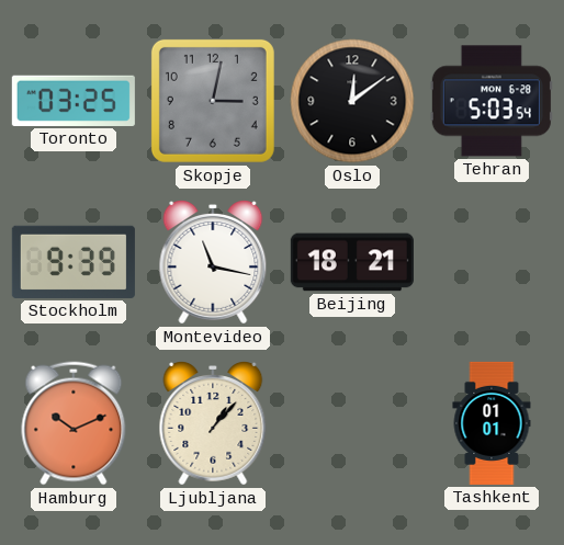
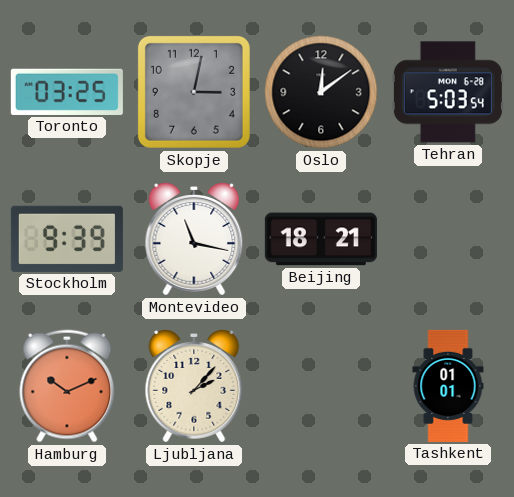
Ljubljana: 1:07 -> 2:07 (194, 387)
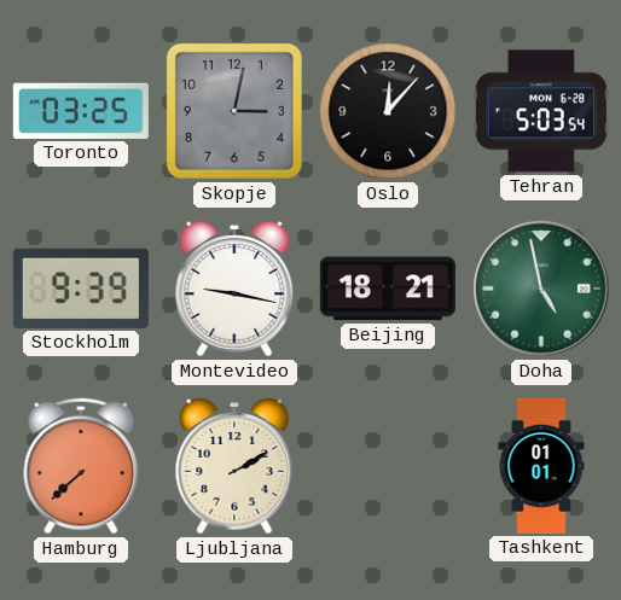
Oslo: 12:09 -> 12:07 (388, 111)
Montevideo: 11:17 -> 9:17 (234, 290)
Doha: none -> 4:58 (541, 289)
Hamburg: 10:11 -> 7:38 (81, 466)
Ljubljana: 2:07 -> 2:10 (234, 467)
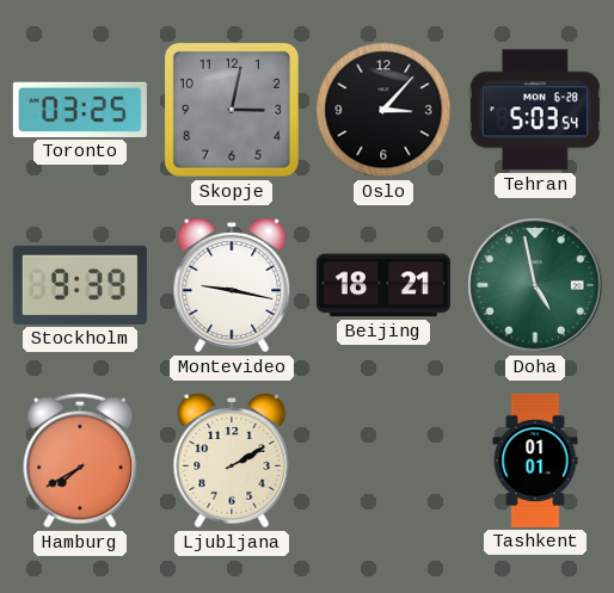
Oslo: 12:07 -> 3:07 (383, 110)
Hamburg: 7:38 -> 7:40 (80, 461)
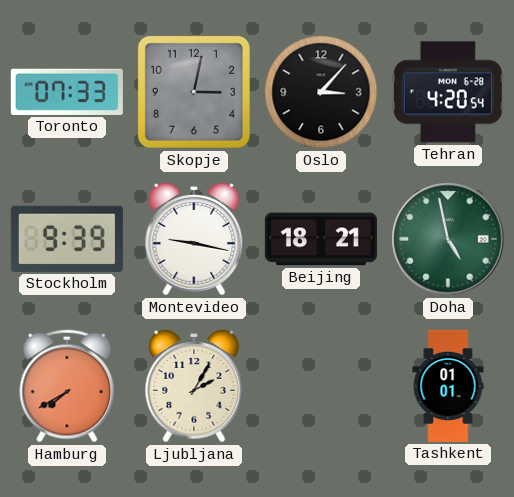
Toronto: 03:25 -> 07:33 (67, 92)
Tehran: 5:03 -> 4:20 (448, 92)
Ljubljana: 2:10 -> 2:05 (194, 387)
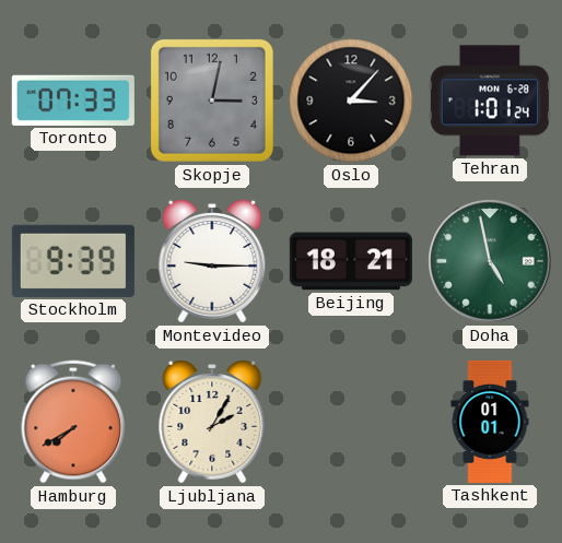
Tehran: 4:20 -> 1:01 (490, 101)
Montevideo: 9:17 -> 9:15 (212, 262)
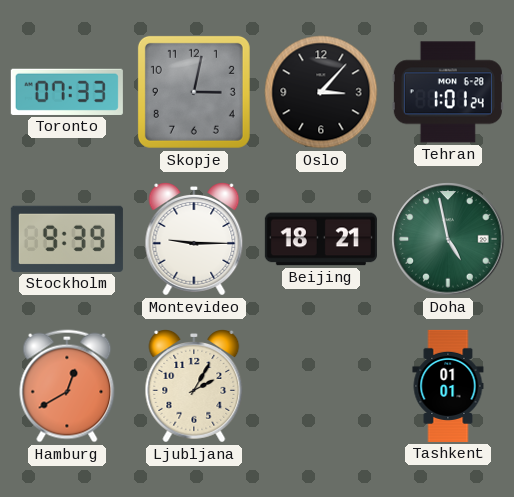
Hamburg: 7:40 -> 12:40 (67, 386)
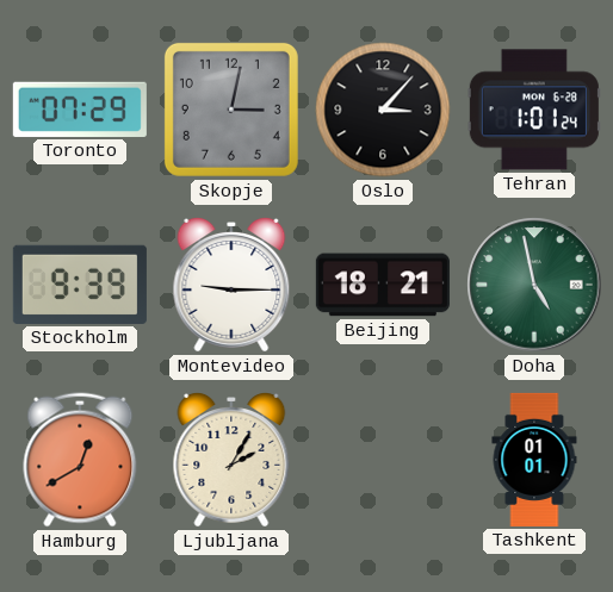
Toronto: 07:33 -> 07:29 (80, 110)
